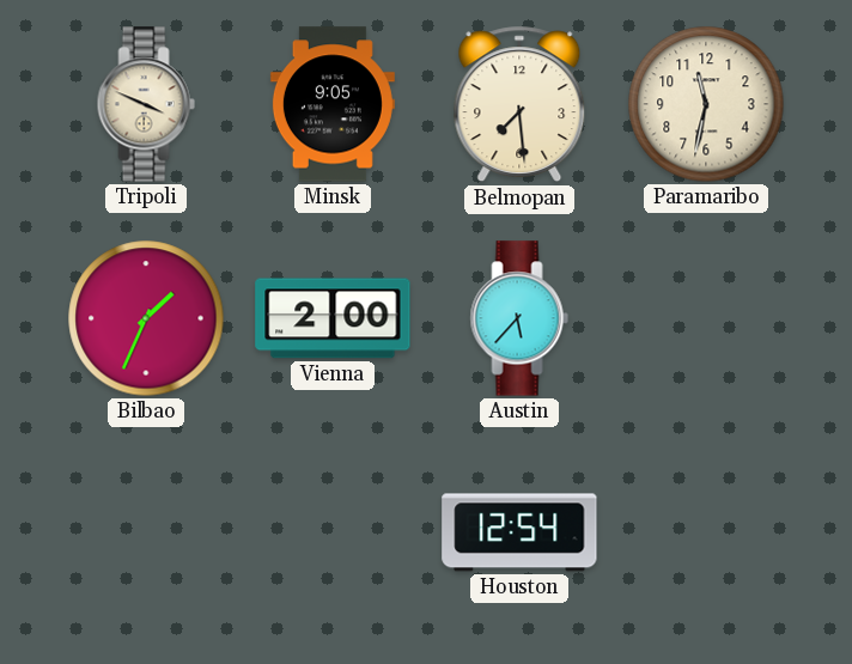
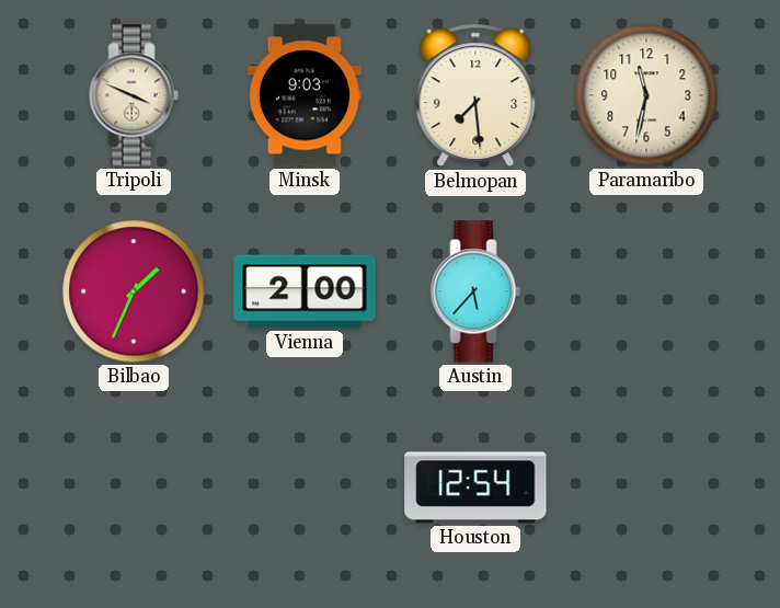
Minsk: 9:05 -> 9:03 (305, 95)
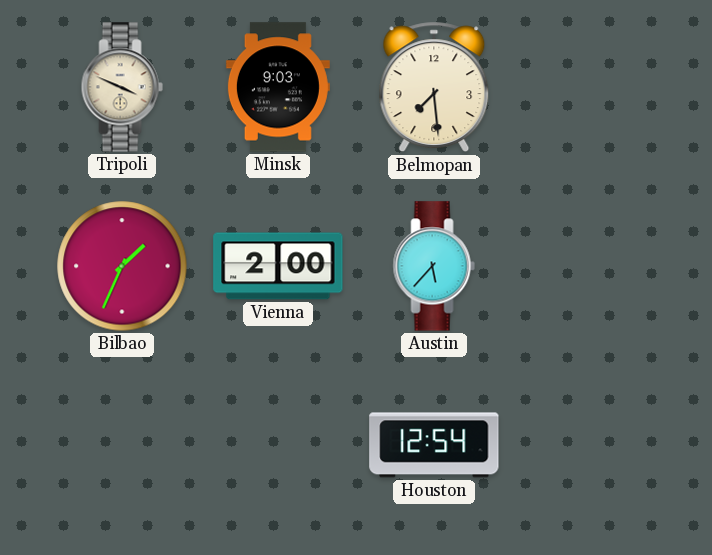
Paramaribo: 11:32 -> none (646, 95)
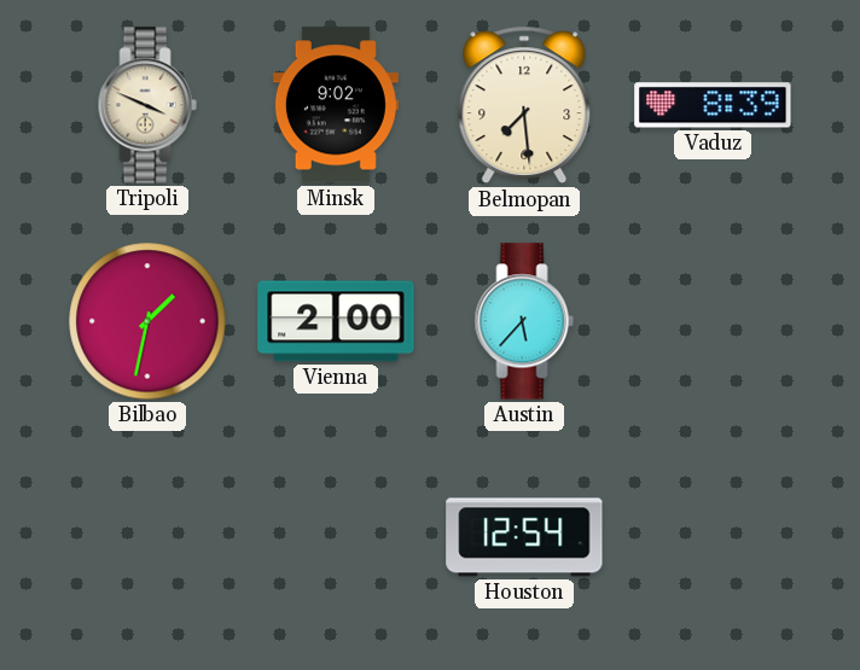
Minsk: 9:03 -> 9:02 (336, 105)
Vaduz: none -> 8:39 (713, 105)
Bilbao: 1:34 -> 1:32 (147, 321)
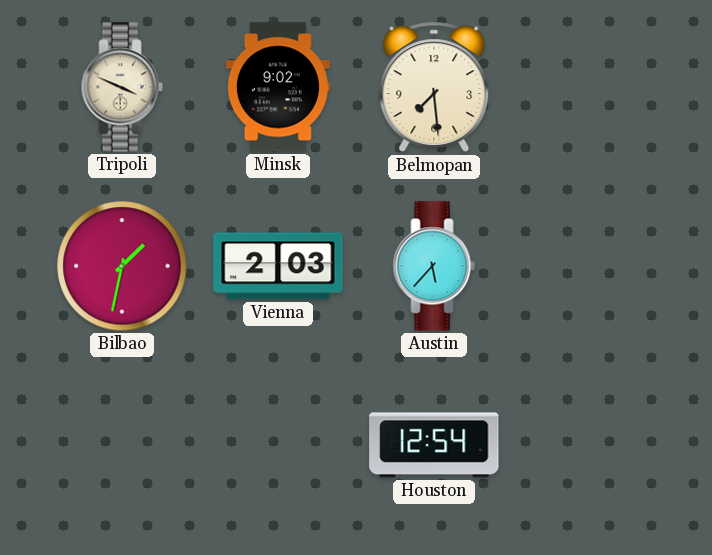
Vaduz: 8:39 -> none (713, 105)
Vienna: 2:00 -> 2:03 (278, 266)
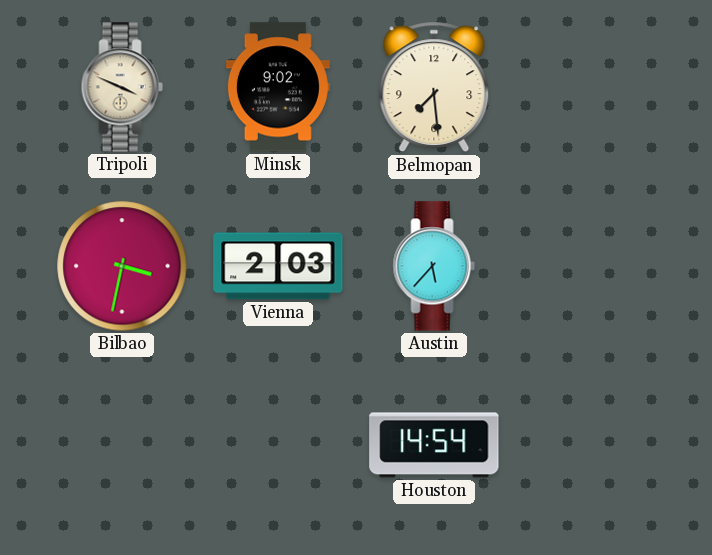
Bilbao: 1:32 -> 3:32 (122, 266)
Houston: 12:54 -> 14:54 (434, 445)
